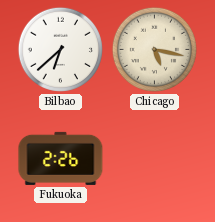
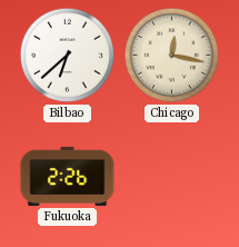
Chicago: 5:17 -> 12:17 (171, 55)
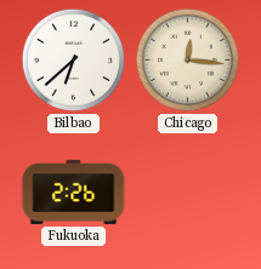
Chicago: 12:17 -> 12:16 (187, 59)
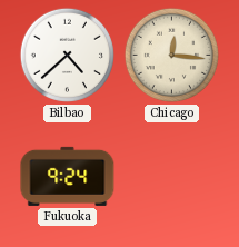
Bilbao: 6:38 -> 4:38 (67, 55)
Fukuoka: 2:26 -> 9:24 (68, 176)
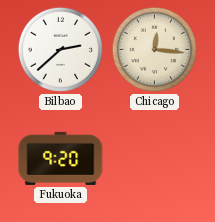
Bilbao: 4:38 -> 2:38 (60, 49)
Fukuoka: 9:24 -> 9:20 (61, 158)
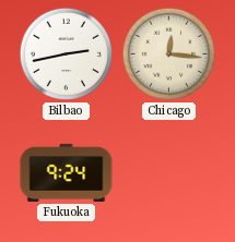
Bilbao: 2:38 -> 2:43 (66, 53)
Fukuoka: 9:20 -> 9:24 (67, 172)
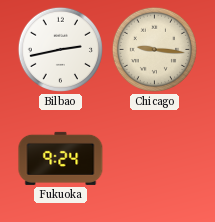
Chicago: 12:16 -> 9:16 (154, 49)
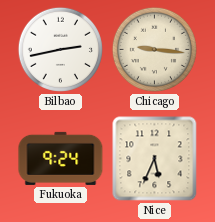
Nice: none -> 5:34 (155, 159)
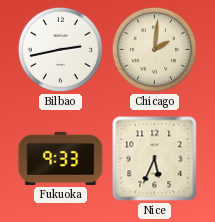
Chicago: 9:16 -> 2:01 (154, 49)
Fukuoka: 9:24 -> 9:33 (61, 158)
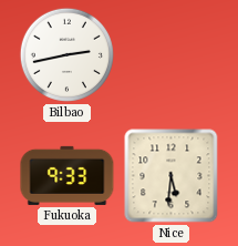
Chicago: 2:01 -> none (154, 49)
Nice: 5:34 -> 5:31 (172, 176)
